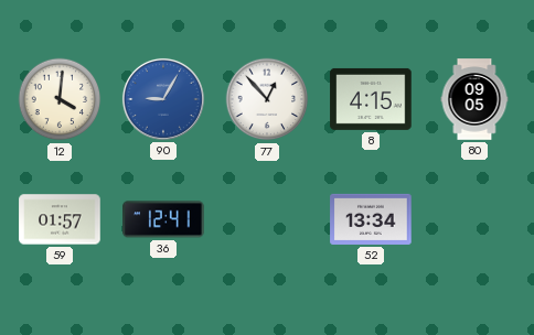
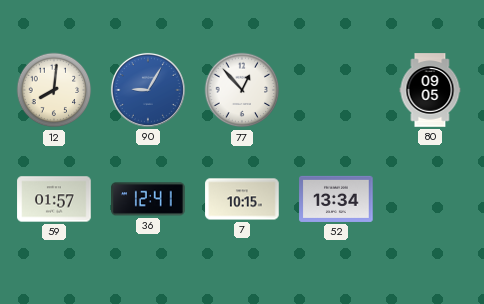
12: 4:01 -> 8:01 (54, 90)
8: 4:15 -> none (371, 99)
7: none -> 10:15 (242, 199)
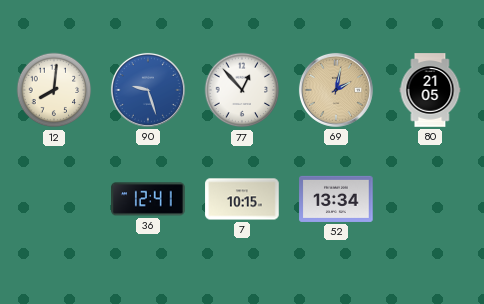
90: 9:05 -> 9:27 (148, 90)
69: none -> 2:02 (336, 90)
80: 09:05 -> 21:05 (430, 90)
59: 01:57 -> none (54, 199)
